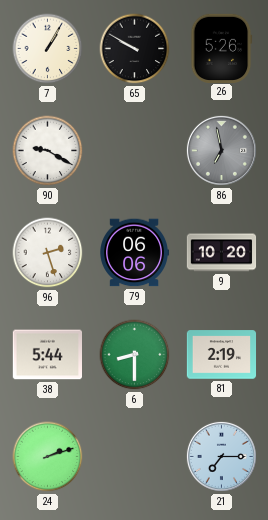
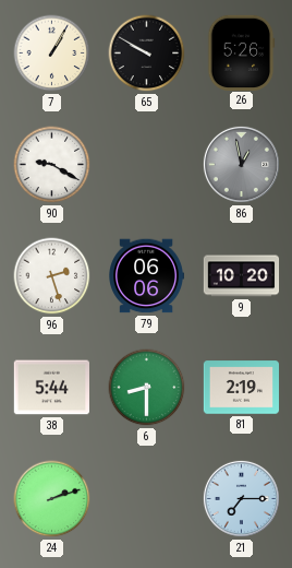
86: 6:58 -> 12:58 (241, 164)
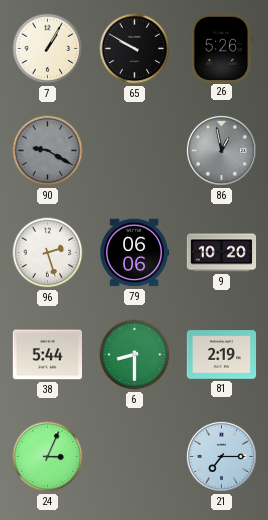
90 dial: white -> grey (48, 151)
24: 2:12 -> 3:04 (48, 457)
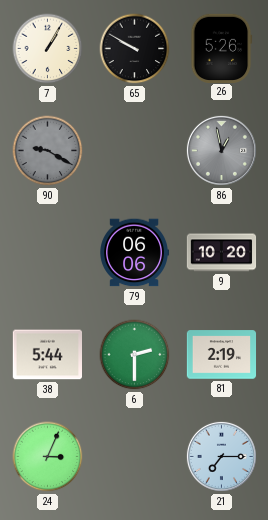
96: 2:27 -> none (48, 253)
6: 8:30 -> 2:30 (135, 355)
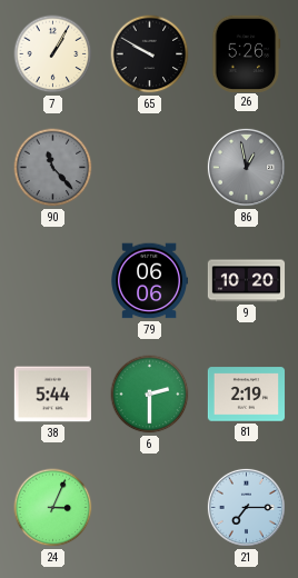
90: 9:20 -> 11:23 (53, 168)
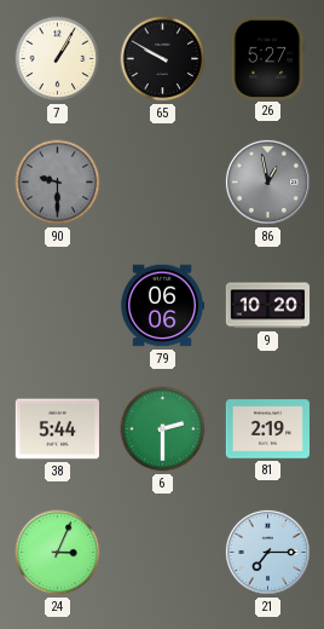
26: 5:26 -> 5:27 (267, 58)
90: 11:23 -> 9:30 (58, 183)
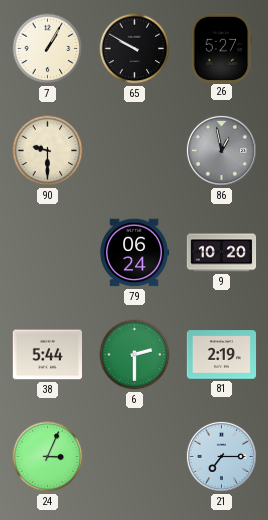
90 dial: grey -> cream (48, 151)
79: 06:06 -> 06:24 (134, 253)
